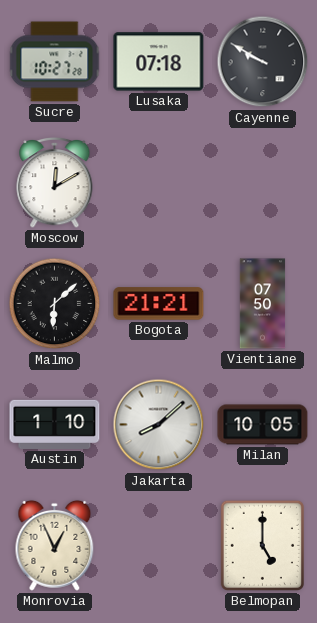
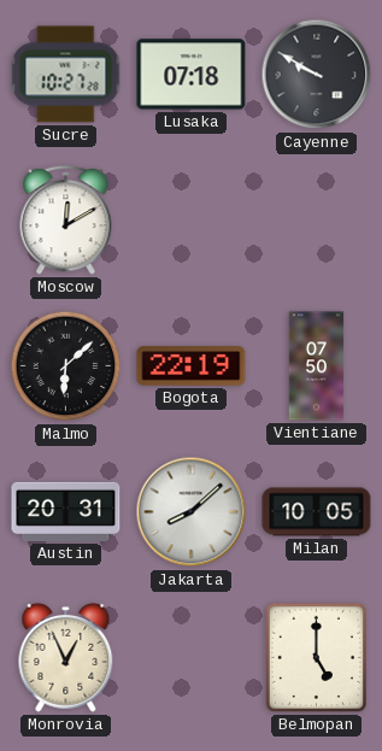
Bogota: 21:21 -> 22:19 (192, 366)
Austin: 1:10 -> 20:31 (66, 511)
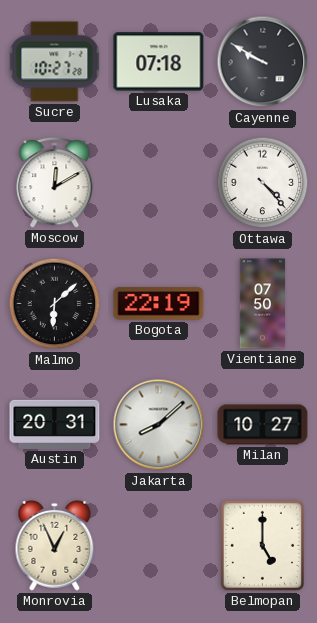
Ottawa: none -> 4:23 (263, 183)
Milan: 10:05 -> 10:27 (263, 425)
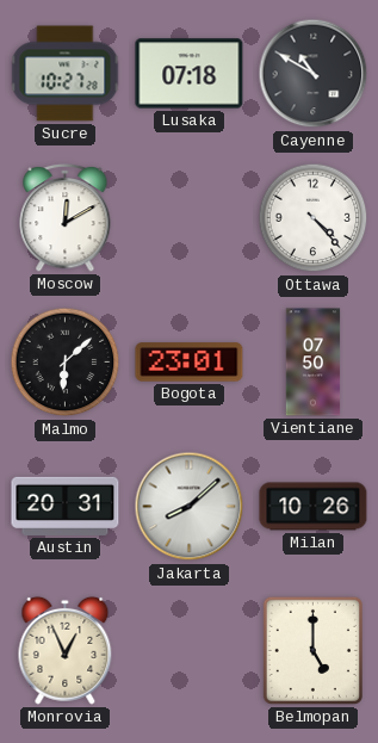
Cayenne: 9:50 -> 10:50 (314, 74)
Bogota: 22:19 -> 23:01 (190, 363)
Milan: 10:27 -> 10:26 (314, 507)
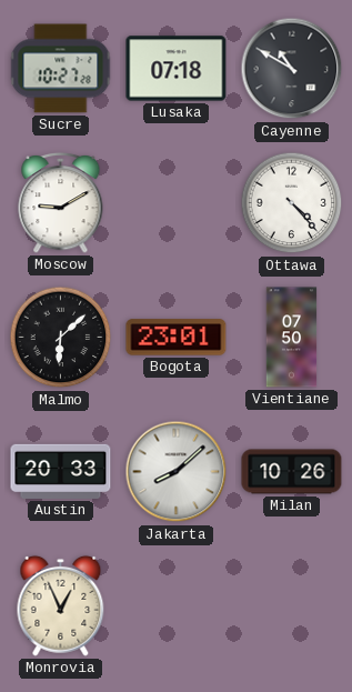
Moscow: 12:10 -> 9:10 (61, 202)
Austin: 20:31 -> 20:33 (61, 471)
Belmopan: 5:00 -> none (312, 650)
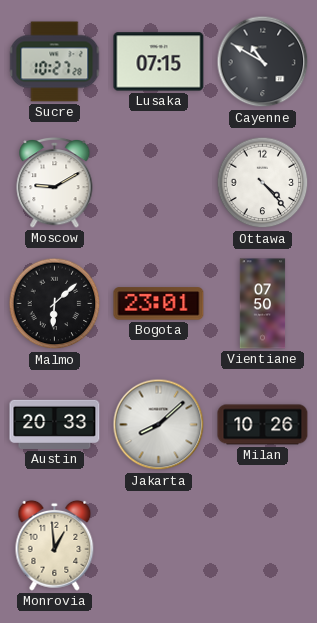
Lusaka: 07:18 -> 07:15 (159, 62)
Monrovia: 12:56 -> 12:59 (55, 545)
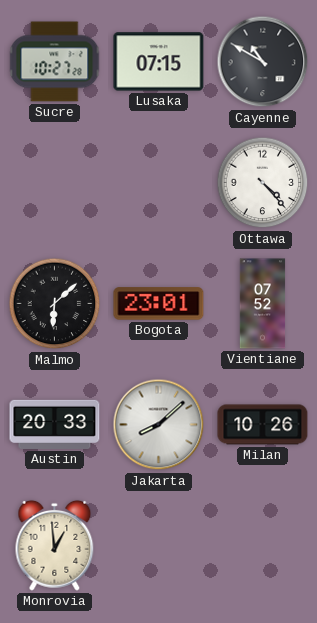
Moscow: 9:10 -> none (55, 182)
Vientiane: 07:50 -> 07:52 (263, 304)
